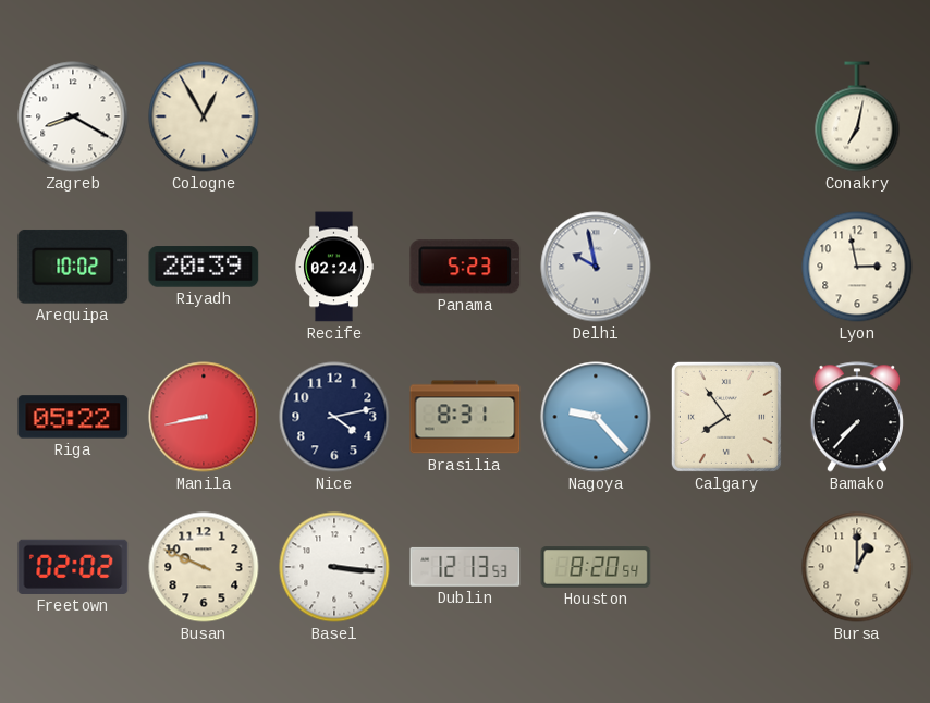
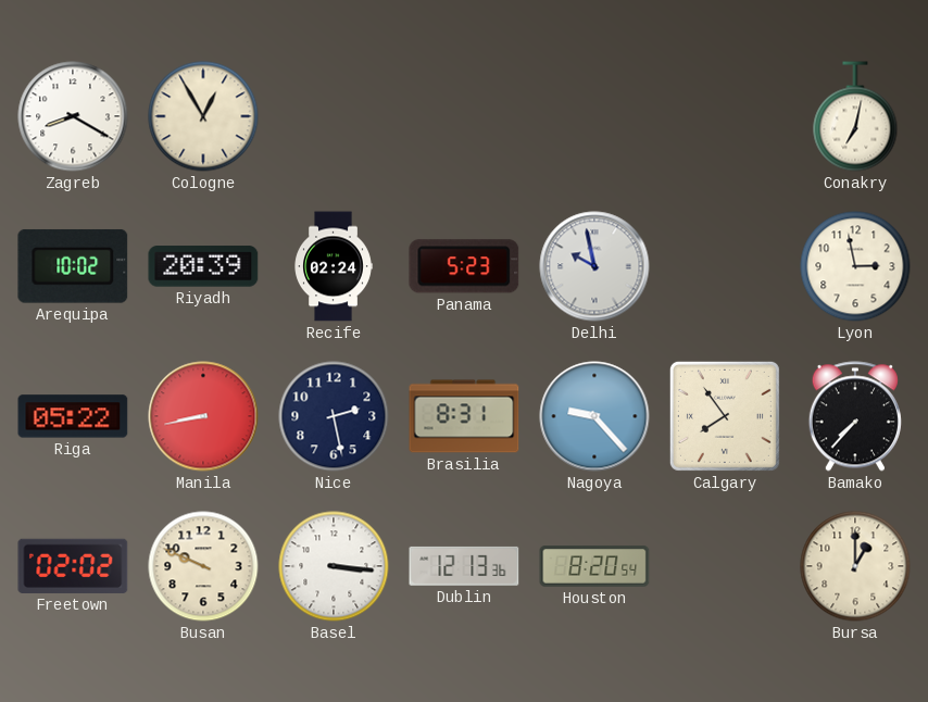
Nice: 4:13 -> 2:28 (334, 416)
Dublin: 12:13:53 -> 12:13:36 (464, 566)
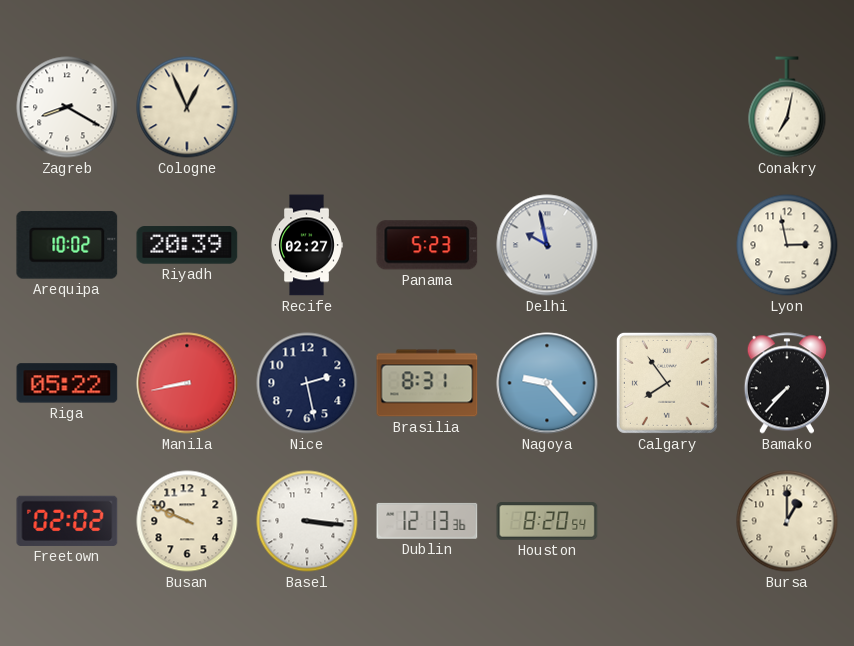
Cologne: 12:55 -> 12:56 (187, 107)
Recife: 02:24 -> 02:27 (307, 245)
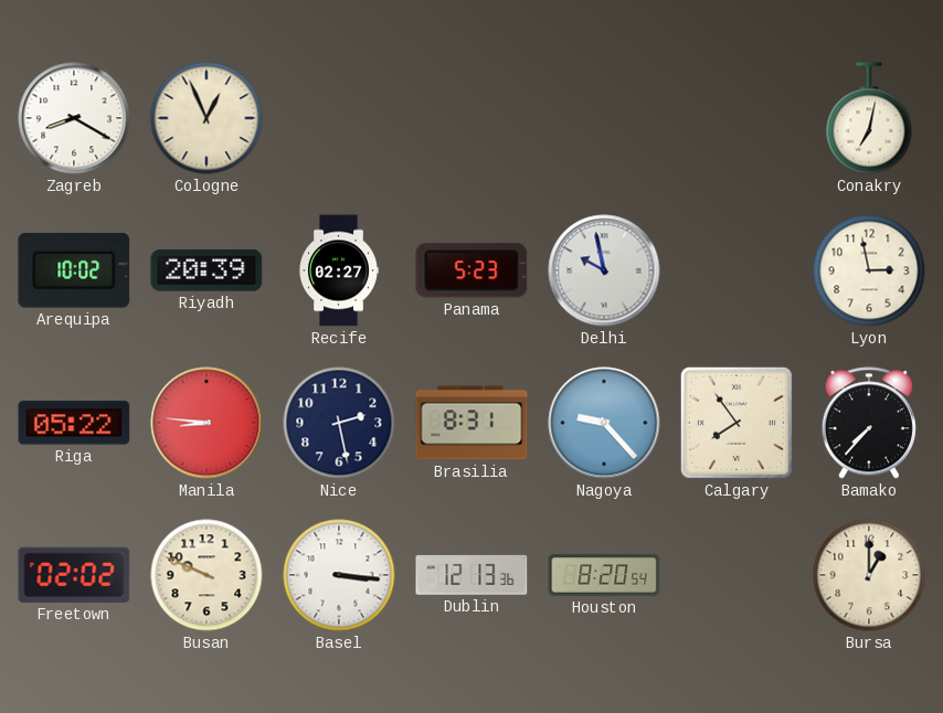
Manila: 8:43 -> 8:46 (206, 423)
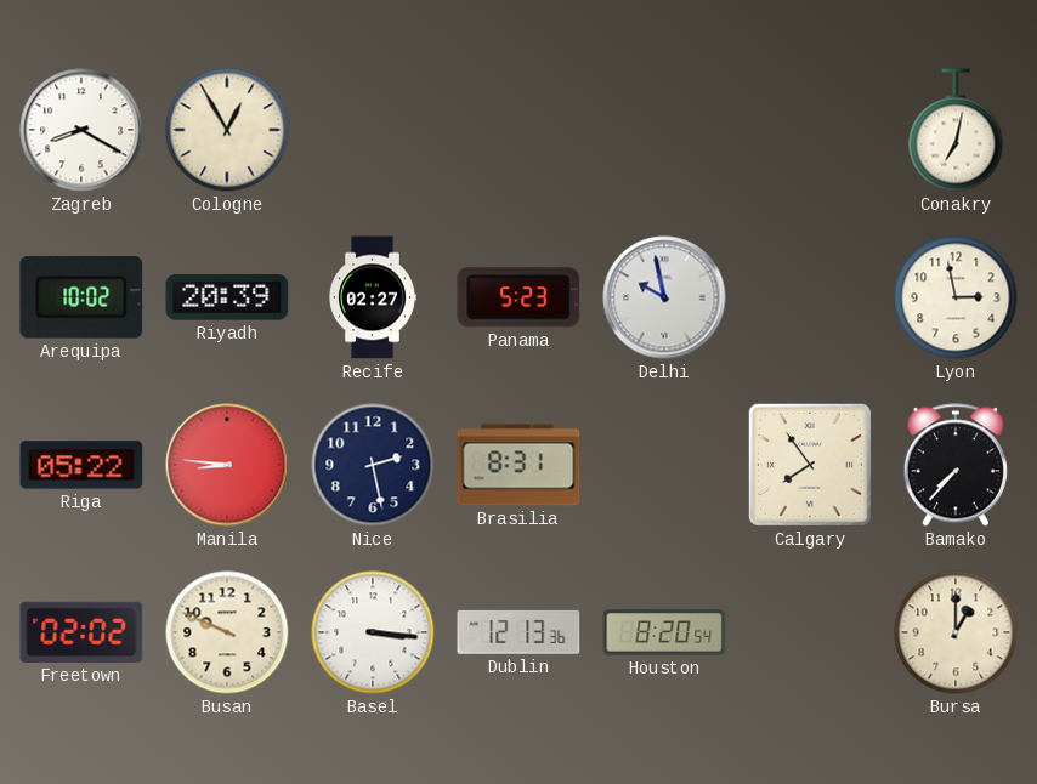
Cologne: 12:56 -> 12:55 (227, 130)
Nagoya: 9:23 -> none (604, 423)
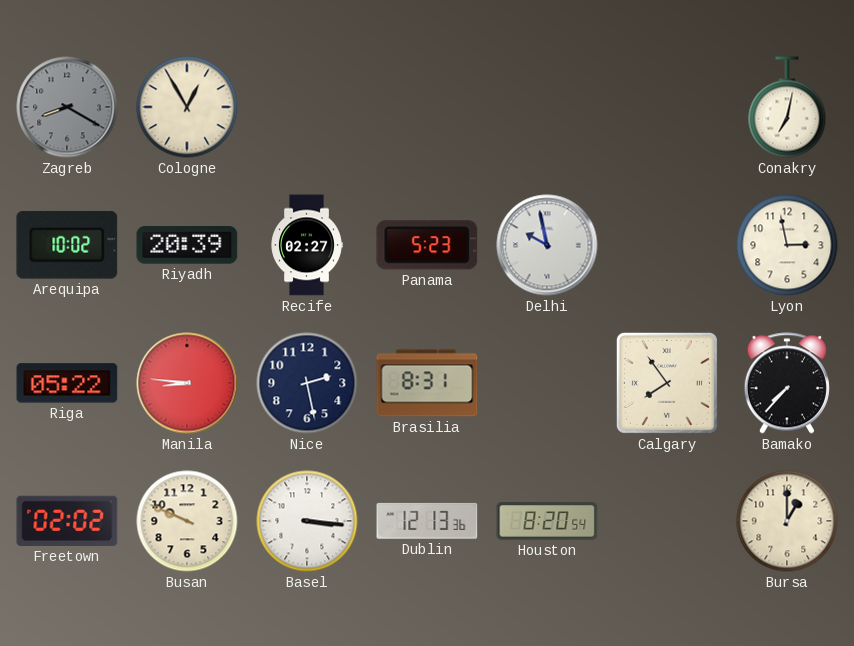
Zagreb dial: white -> grey (67, 107)
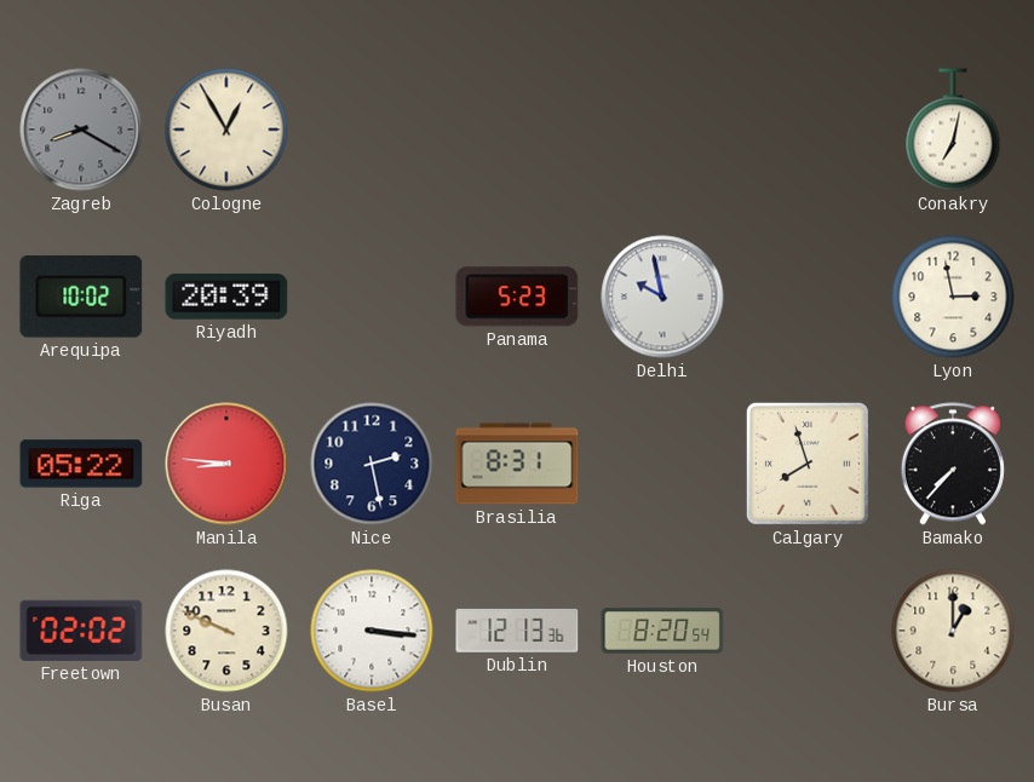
Recife: 02:27 -> none (307, 245)
Calgary: 7:54 -> 7:57 (808, 464)
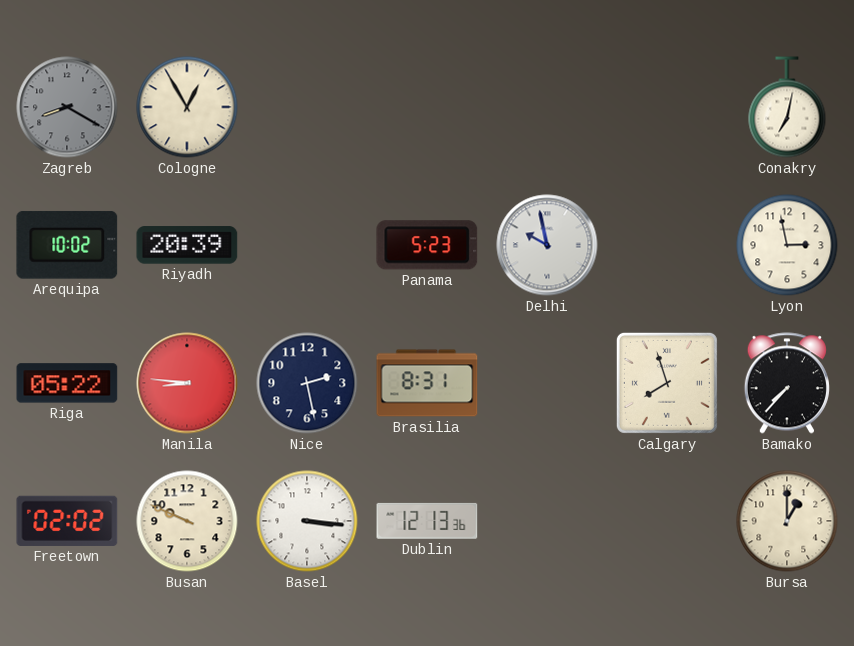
Houston: 8:20 -> none (662, 631)
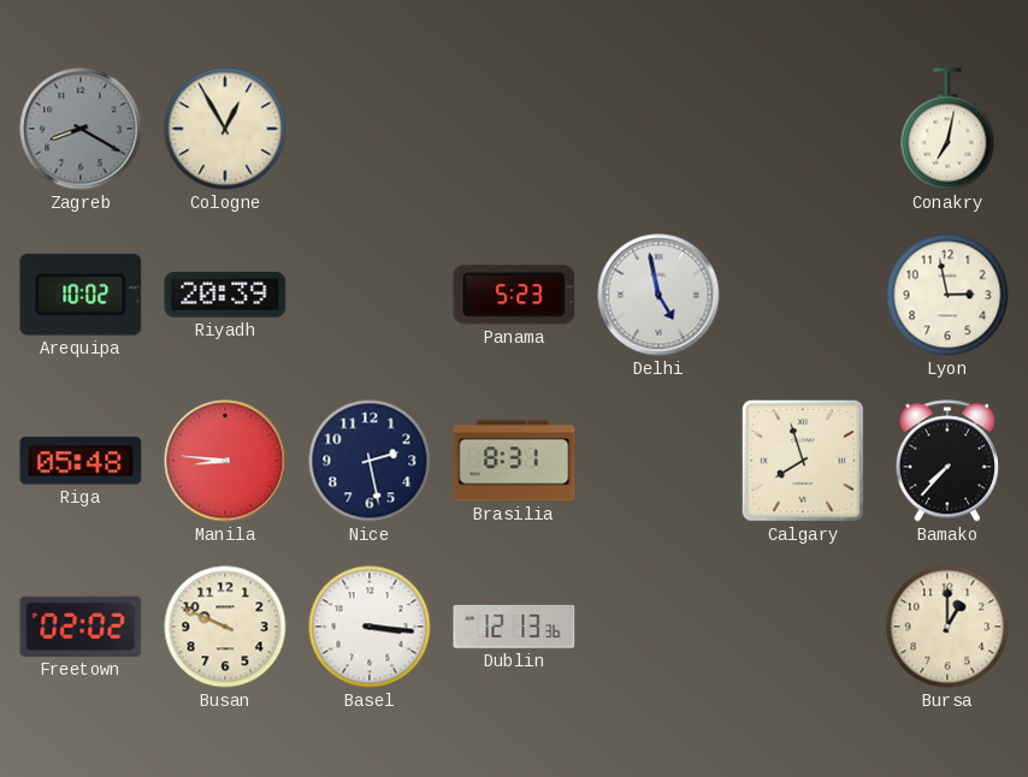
Delhi: 9:58 -> 4:58 (658, 295)
Riga: 05:22 -> 05:48 (81, 461)
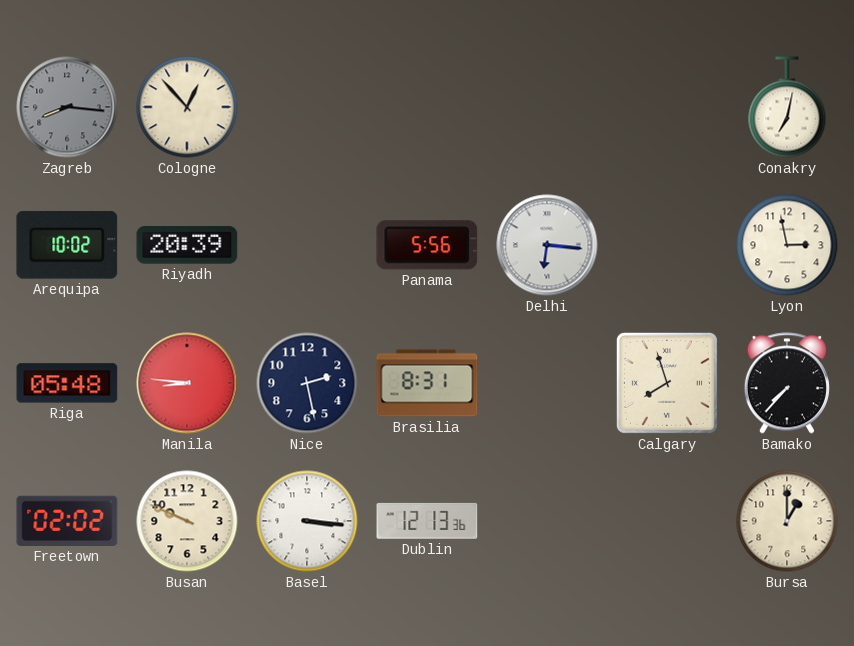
Zagreb: 8:20 -> 8:16 (67, 107)
Cologne: 12:55 -> 12:53 (187, 107)
Panama: 5:23 -> 5:56 (427, 245)
Delhi: 4:58 -> 6:16 (547, 245)
